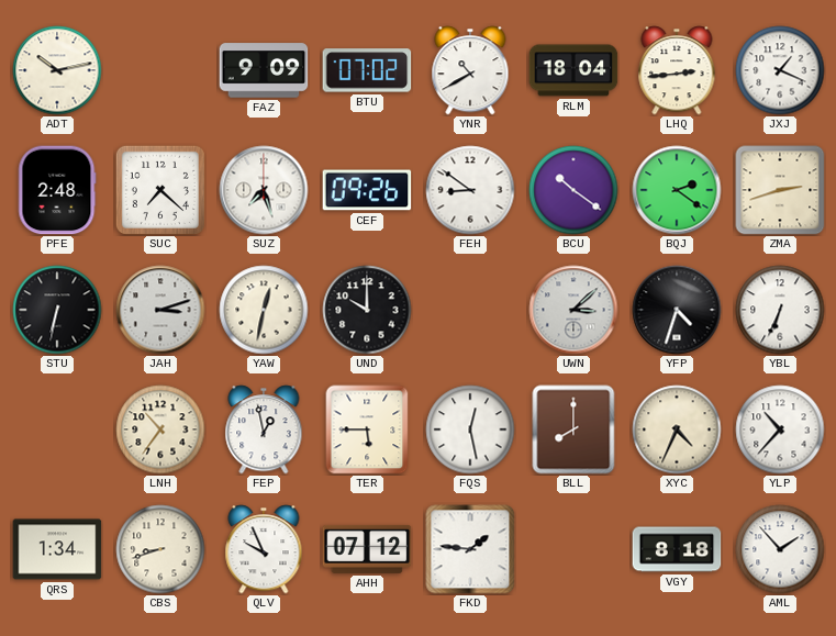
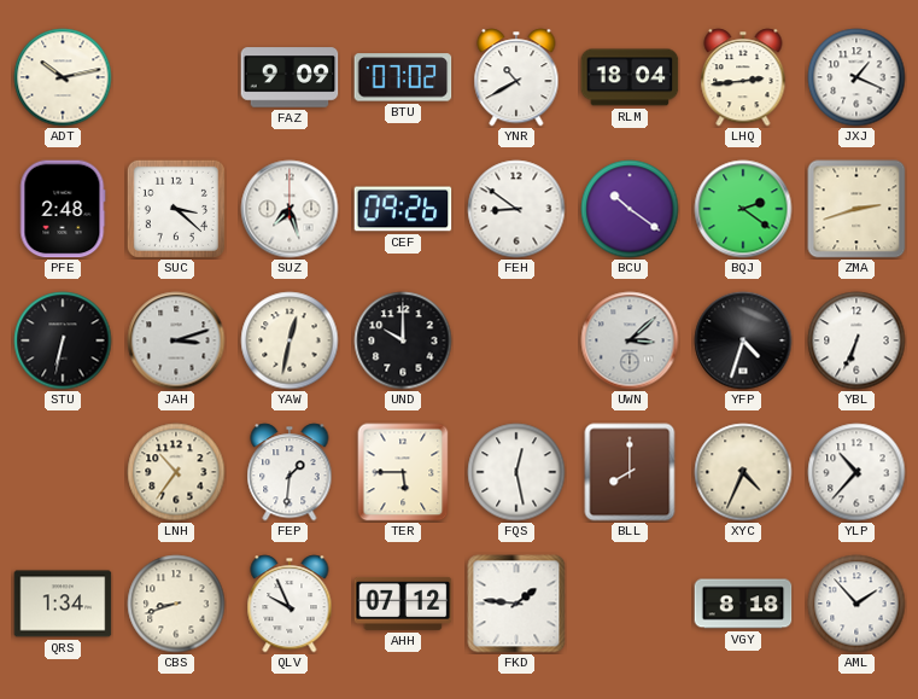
SUC: 7:22 -> 3:22 (176, 209)
FEP: 12:58 -> 1:31 (290, 472)
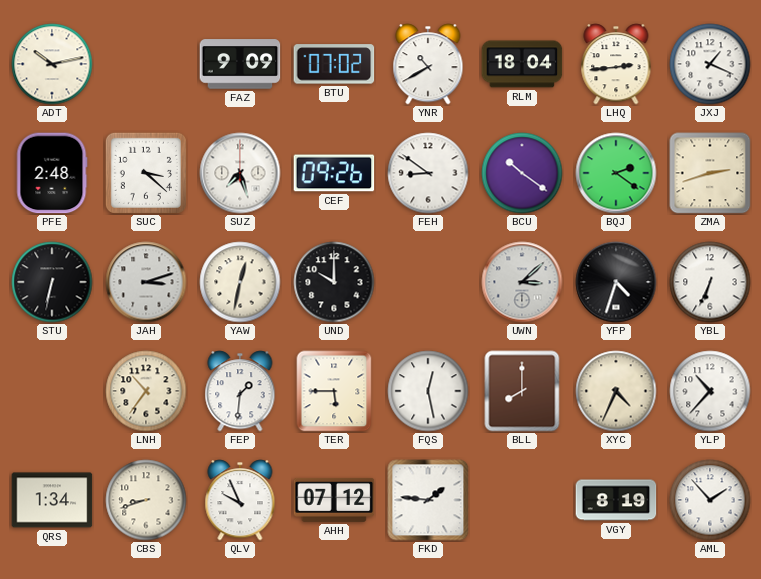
VGY: 8:18 -> 8:19 (616, 500)
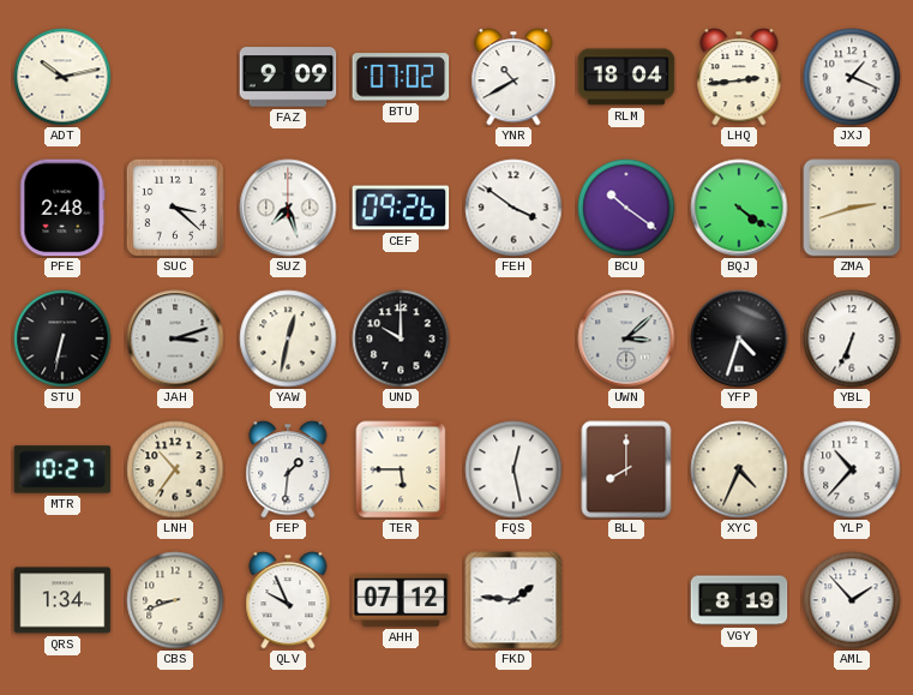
FEH: 8:51 -> 3:51 (513, 208)
BQJ: 2:21 -> 4:21 (739, 208)
MTR: none -> 10:27 (62, 469)
